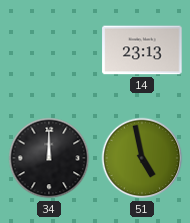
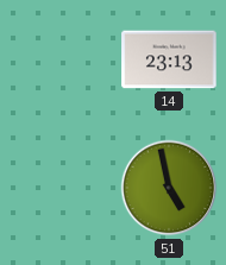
34: 12:00 -> none (49, 158)
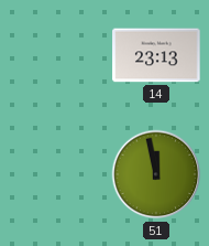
51: 4:58 -> 11:58 (156, 174)
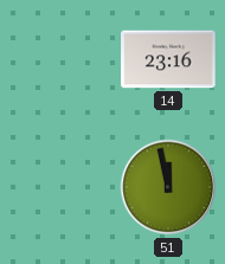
14: 23:13 -> 23:16 (168, 59)
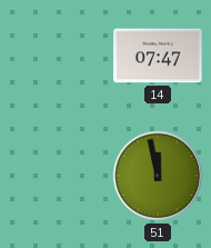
14: 23:16 -> 07:47 (158, 56)
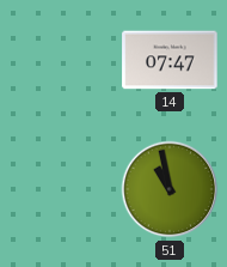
51: 11:58 -> 10:58 (170, 189)
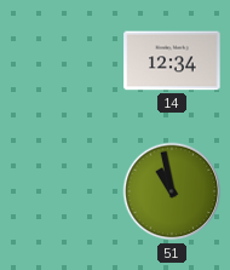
14: 07:47 -> 12:34 (172, 61)
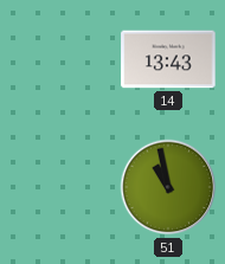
14: 12:34 -> 13:43 (168, 59)
